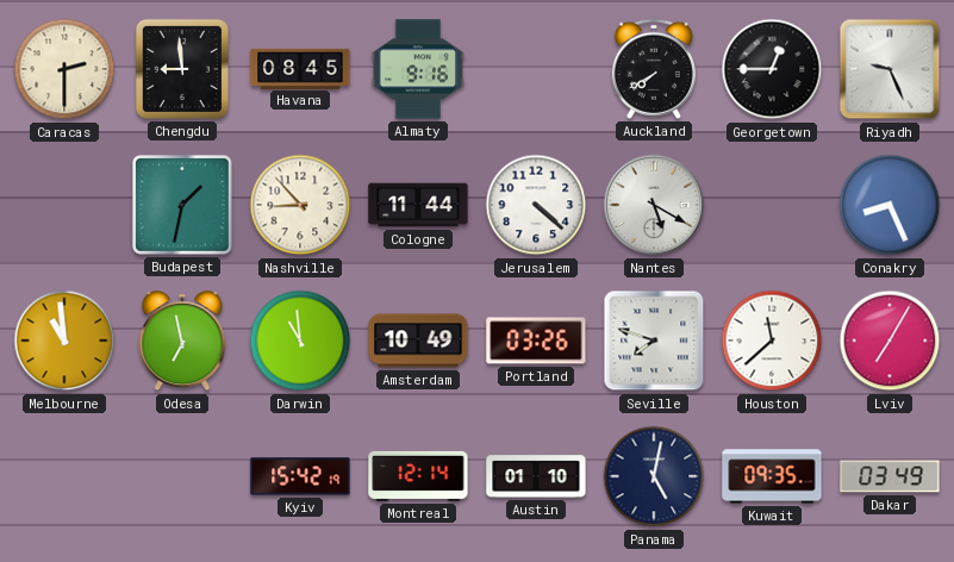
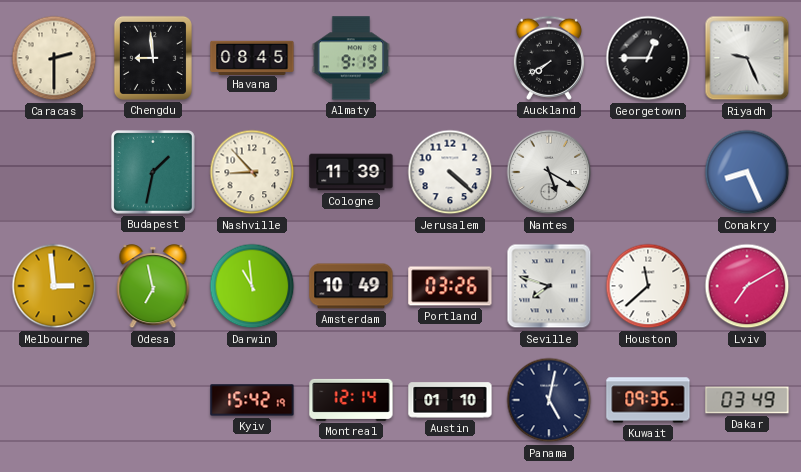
Almaty: 9:16 -> 9:19 (351, 58)
Cologne: 11:44 -> 11:39 (351, 172)
Melbourne: 10:59 -> 2:59 (54, 286)
Lviv: 7:05 -> 7:10 (747, 286)
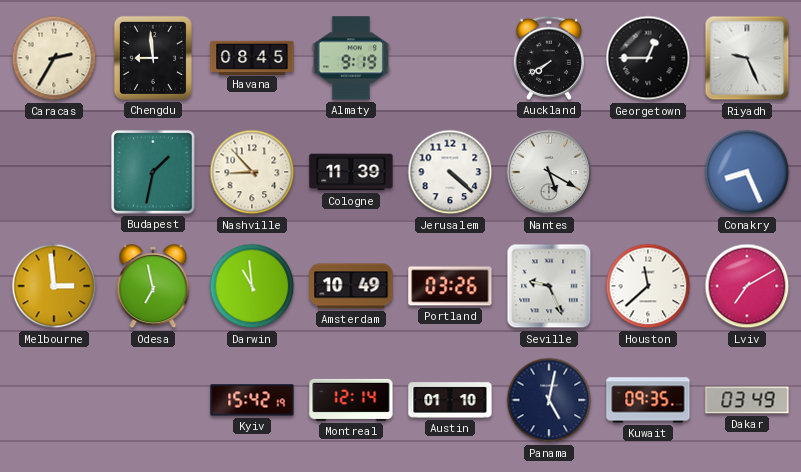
Caracas: 2:30 -> 2:35 (54, 58)
Seville: 7:48 -> 9:26 (549, 286)
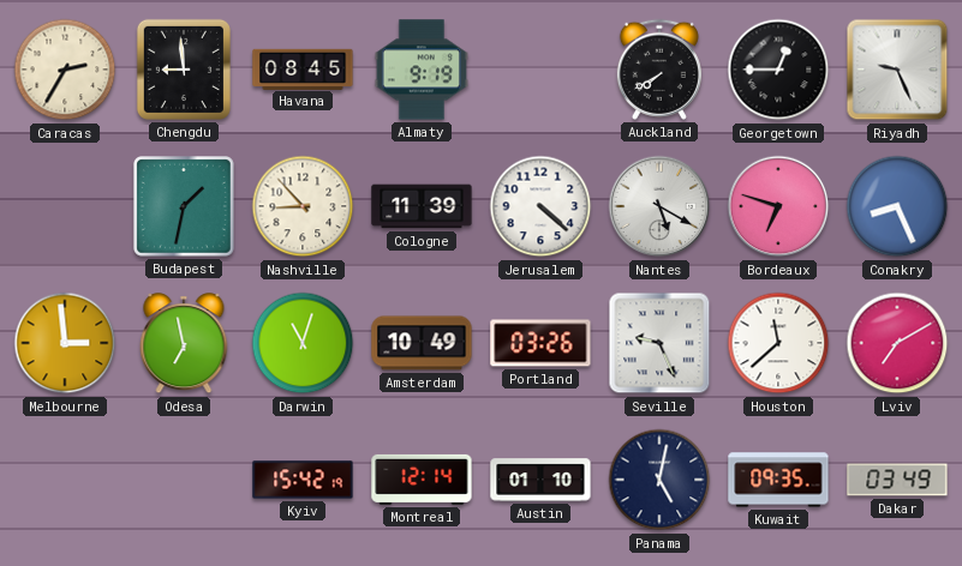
Bordeaux: none -> 6:48 (778, 206)
Darwin: 10:59 -> 11:03 (303, 343)
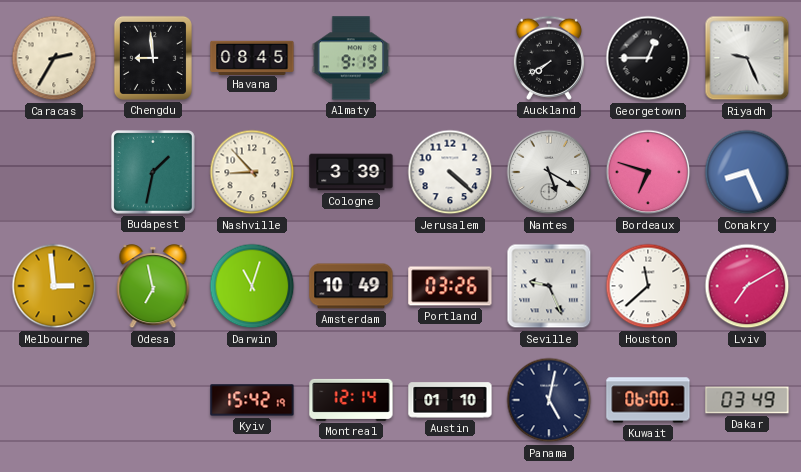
Cologne: 11:39 -> 3:39 (351, 172)
Kuwait: 09:35 -> 06:00 (648, 400)
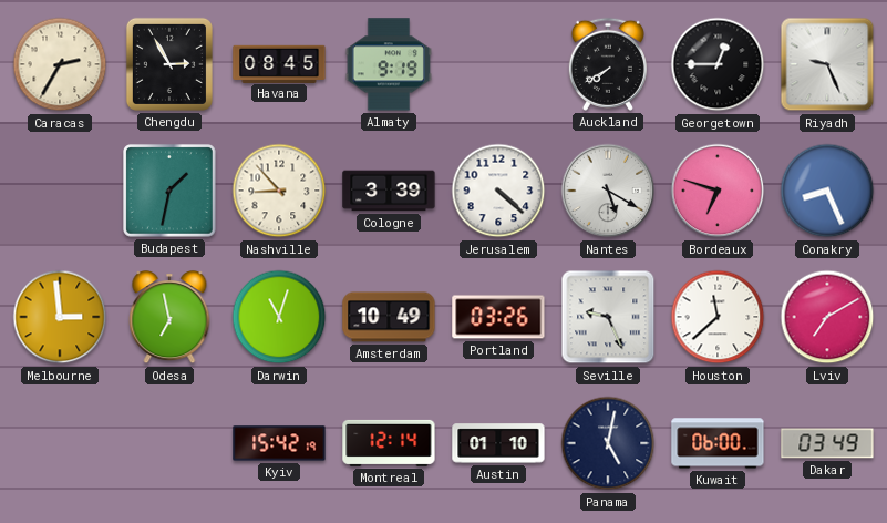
Chengdu: 8:59 -> 2:55 (169, 64)
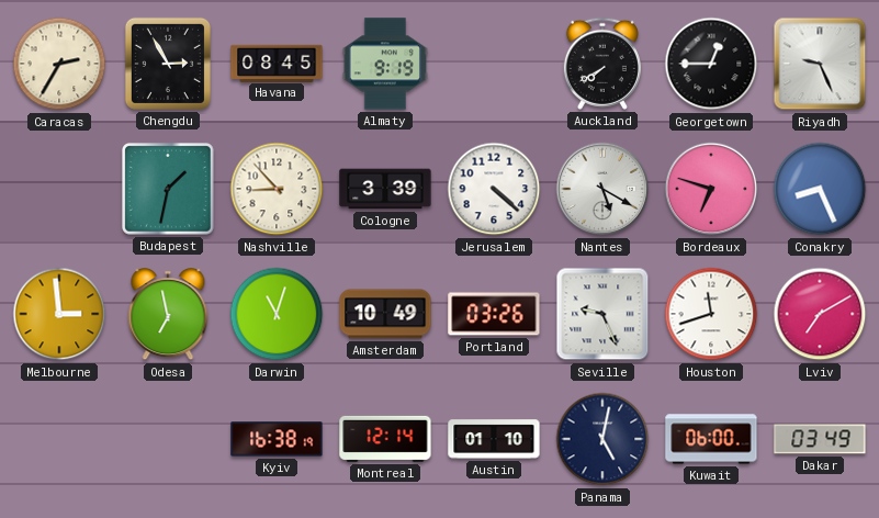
Houston: 11:38 -> 11:42 (711, 314)
Kyiv: 15:42 -> 16:38 (277, 439)
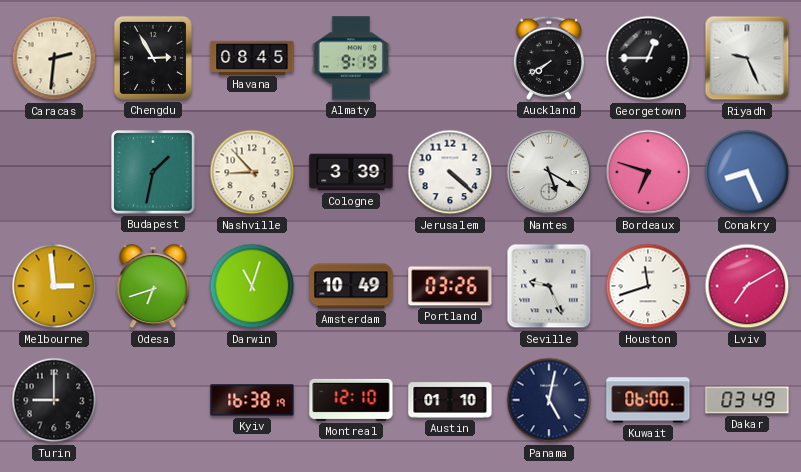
Caracas: 2:35 -> 2:31 (54, 58)
Odesa: 6:58 -> 6:42 (153, 287)
Turin: none -> 9:00 (54, 400)
Montreal: 12:14 -> 12:10 (351, 400)
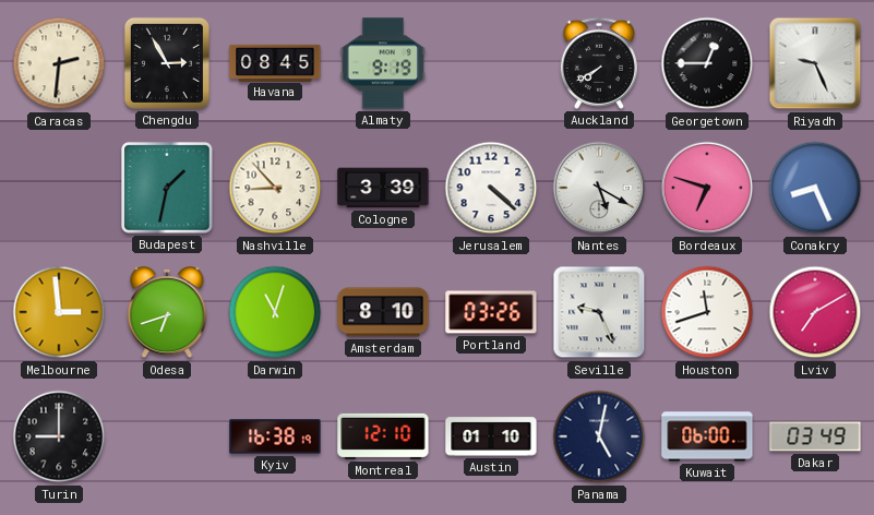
Amsterdam: 10:49 -> 8:10 (383, 312)
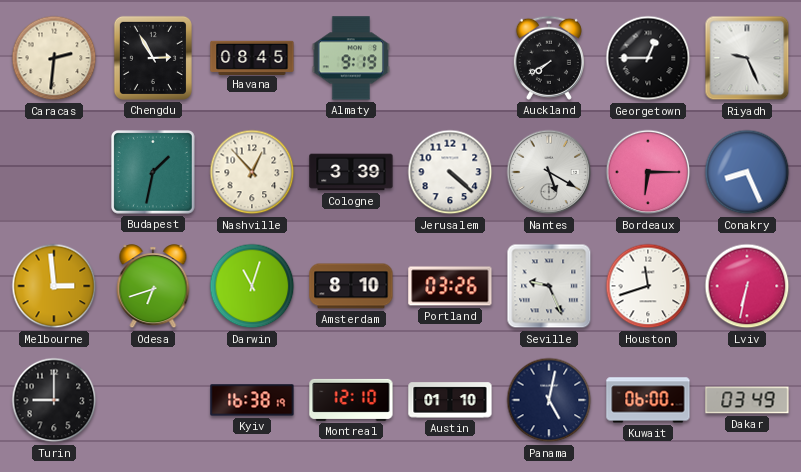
Nashville: 8:53 -> 12:53 (252, 172)
Bordeaux: 6:48 -> 6:15 (648, 172)
Lviv: 7:10 -> 6:32 (747, 286)
